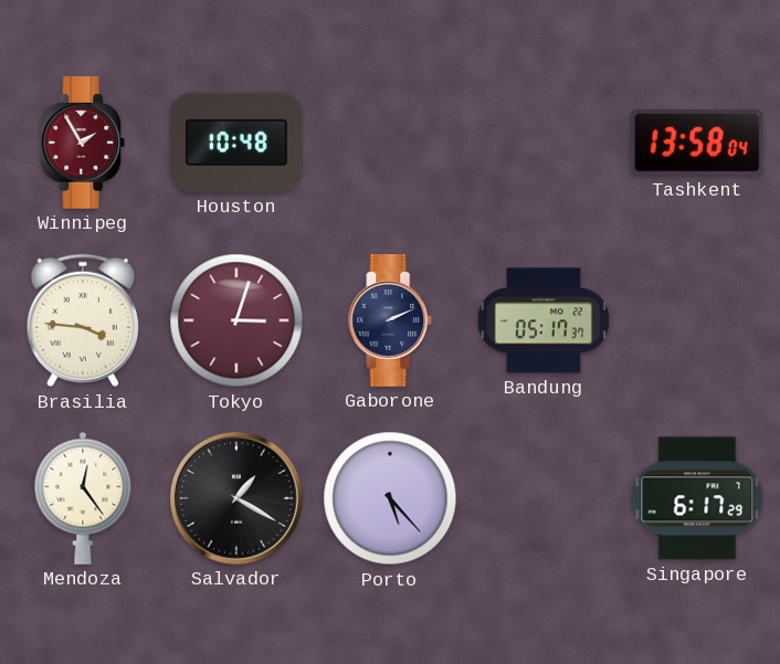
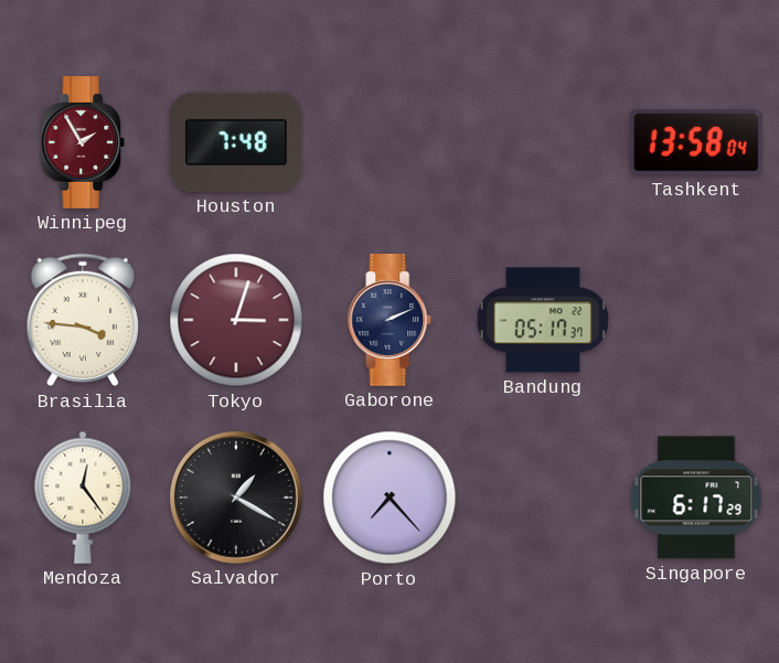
Houston: 10:48 -> 7:48 (236, 142)
Porto: 5:23 -> 7:23 (390, 498)
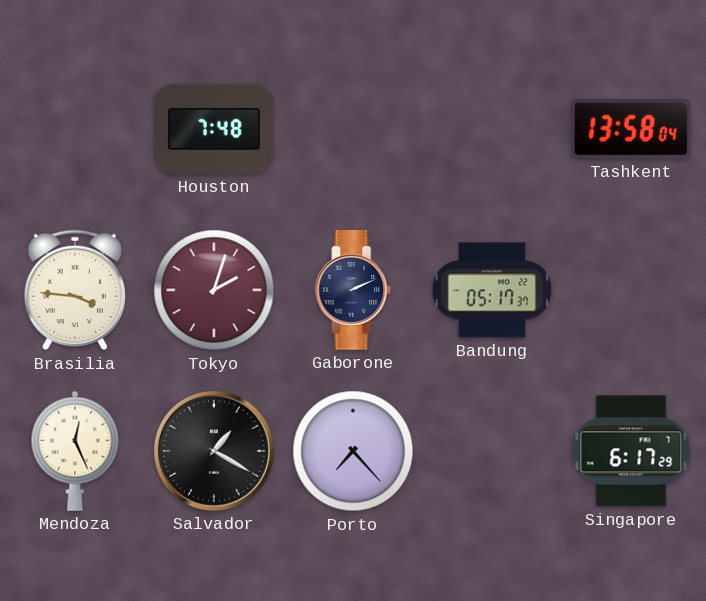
Winnipeg: 1:55 -> none (83, 142)
Tokyo: 3:03 -> 2:03 (214, 290)
Mendoza: 12:24 -> 12:26 (75, 451)
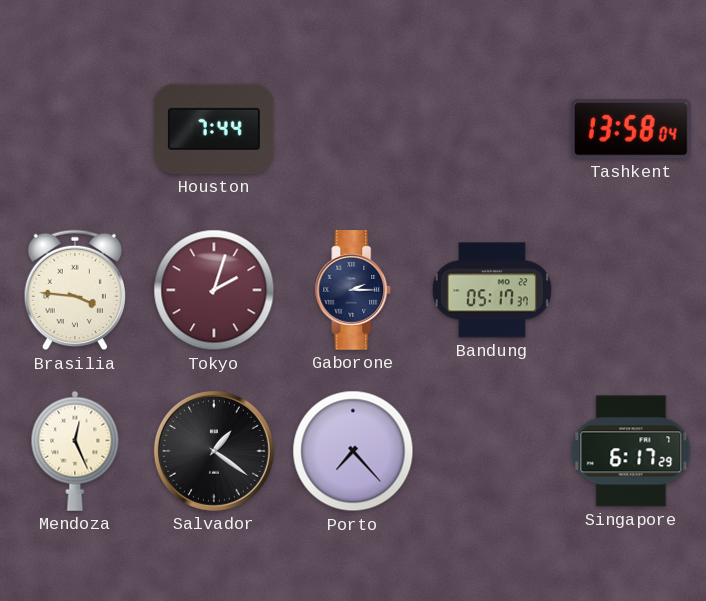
Houston: 7:48 -> 7:44 (214, 129)
Gaborone: 2:11 -> 2:15 (353, 290)
Salvador: 1:20 -> 1:21 (214, 451)
